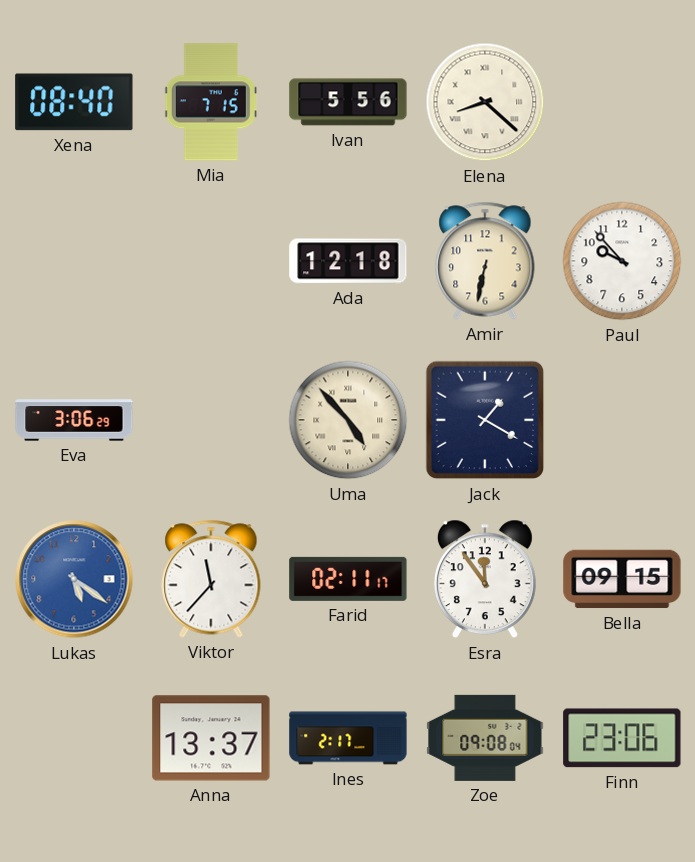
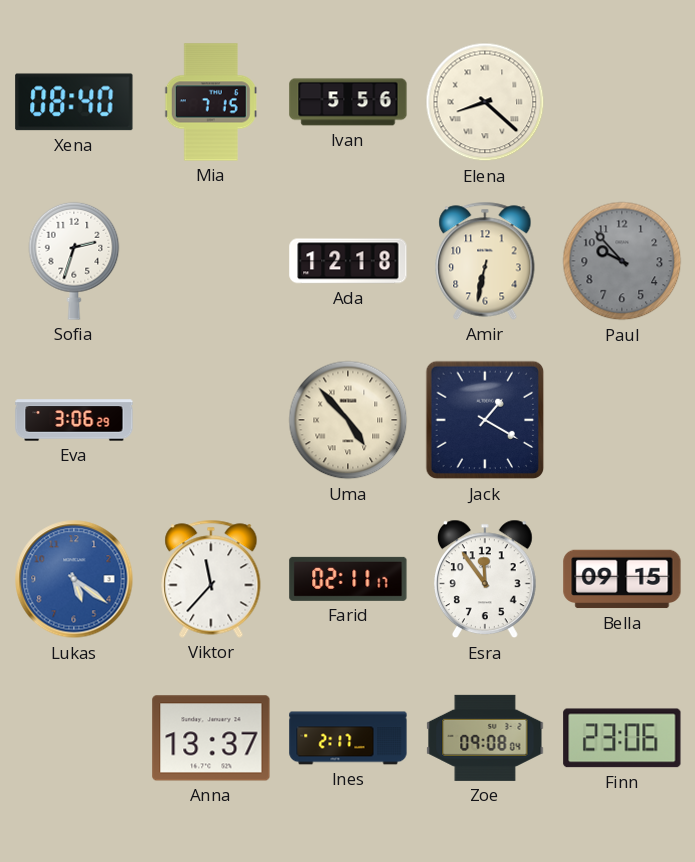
Sofia: none -> 2:33 (74, 261)
Paul dial: white -> grey (622, 261)
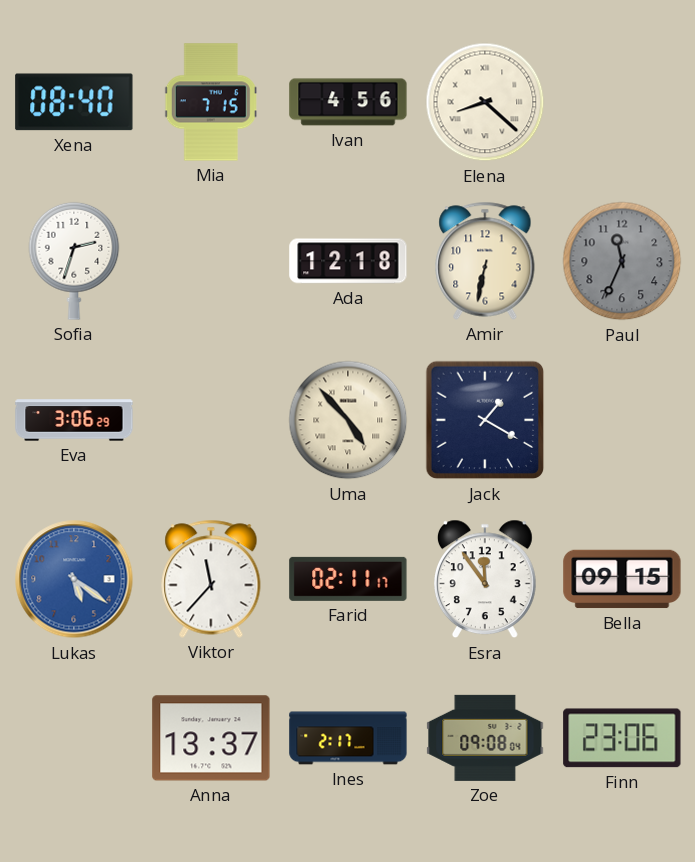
Ivan: 5:56 -> 4:56 (348, 102)
Paul: 9:53 -> 11:34 (622, 261)
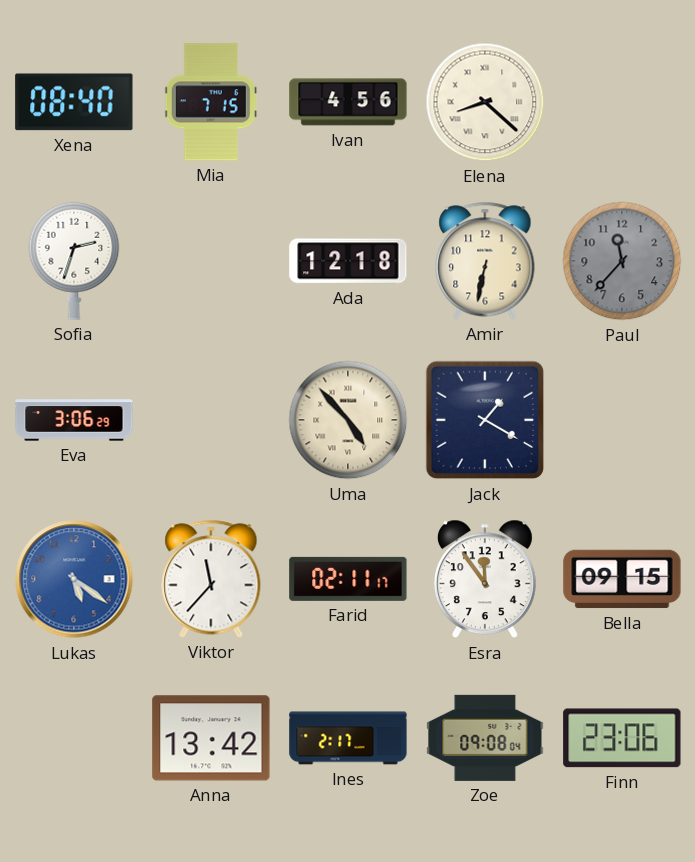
Paul: 11:34 -> 11:37 (622, 261)
Anna: 13:37 -> 13:42 (211, 738)
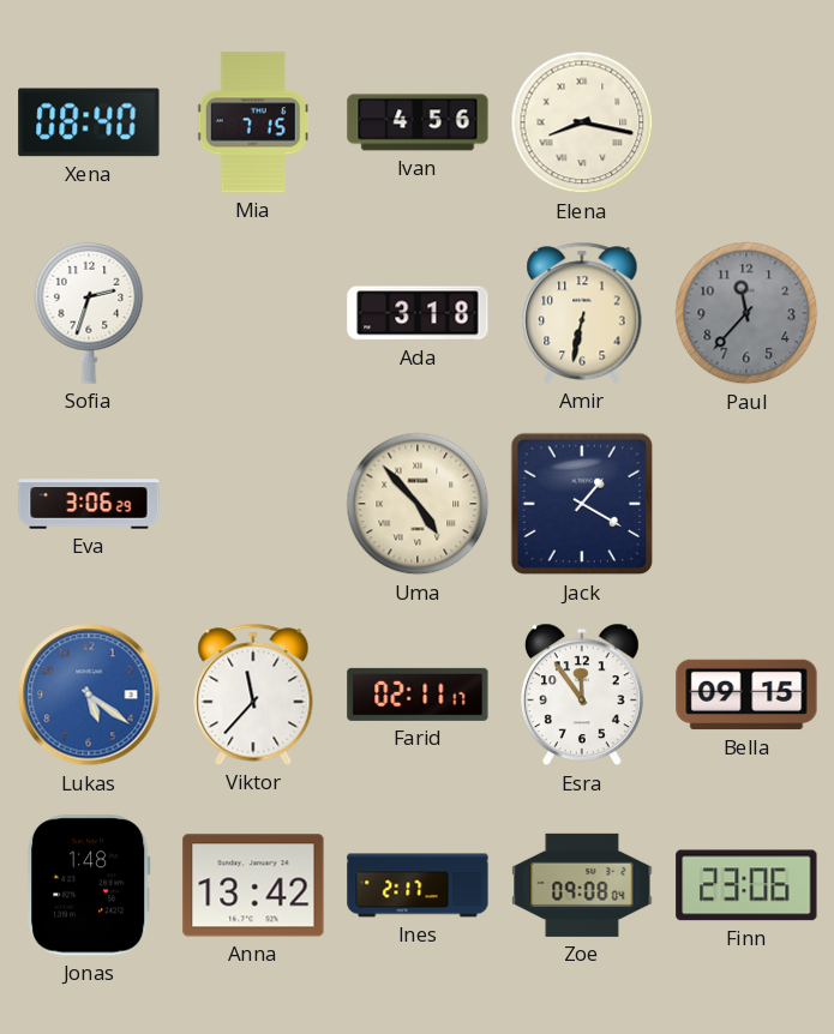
Elena: 8:22 -> 8:17 (582, 122)
Ada: 12:18 -> 3:18 (418, 313)
Jonas: none -> 1:48 (89, 885)
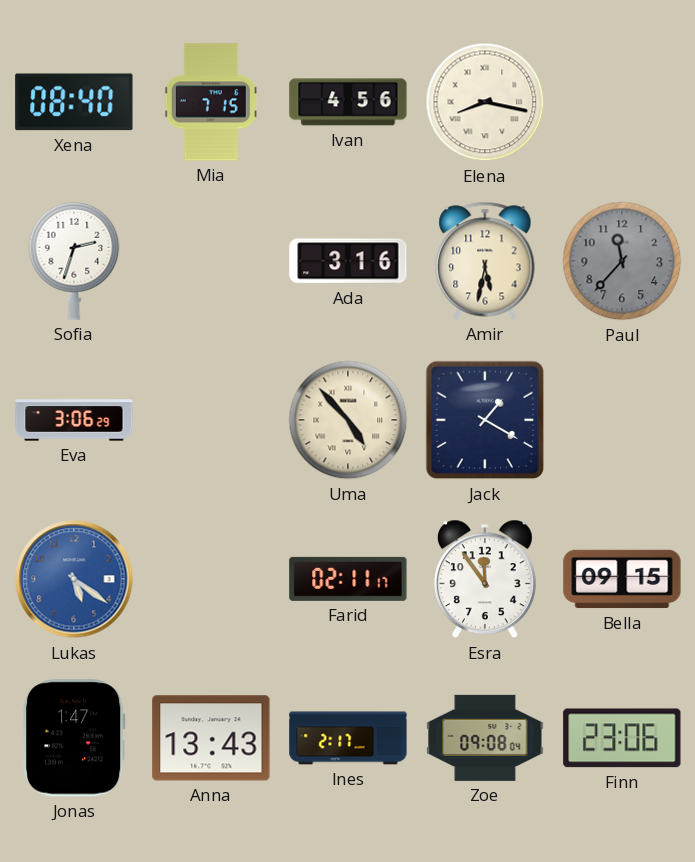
Ada: 3:18 -> 3:16 (348, 261)
Amir: 6:32 -> 5:32 (485, 261)
Viktor: 11:37 -> none (253, 695)
Jonas: 1:48 -> 1:47 (74, 738)
Anna: 13:42 -> 13:43 (211, 738)
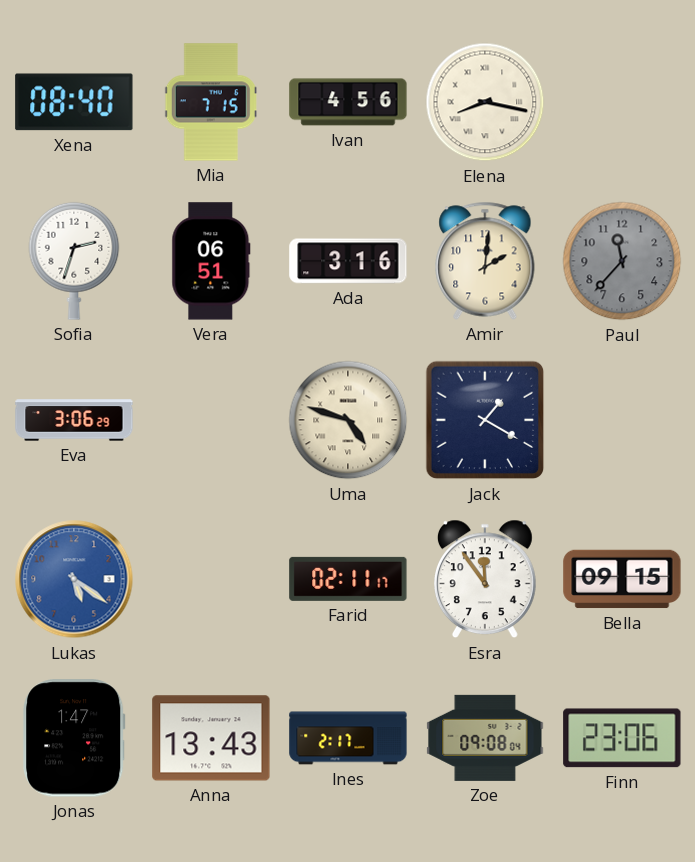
Vera: none -> 06:51 (211, 261)
Amir: 5:32 -> 2:01 (485, 261)
Uma: 4:53 -> 4:48 (348, 420)
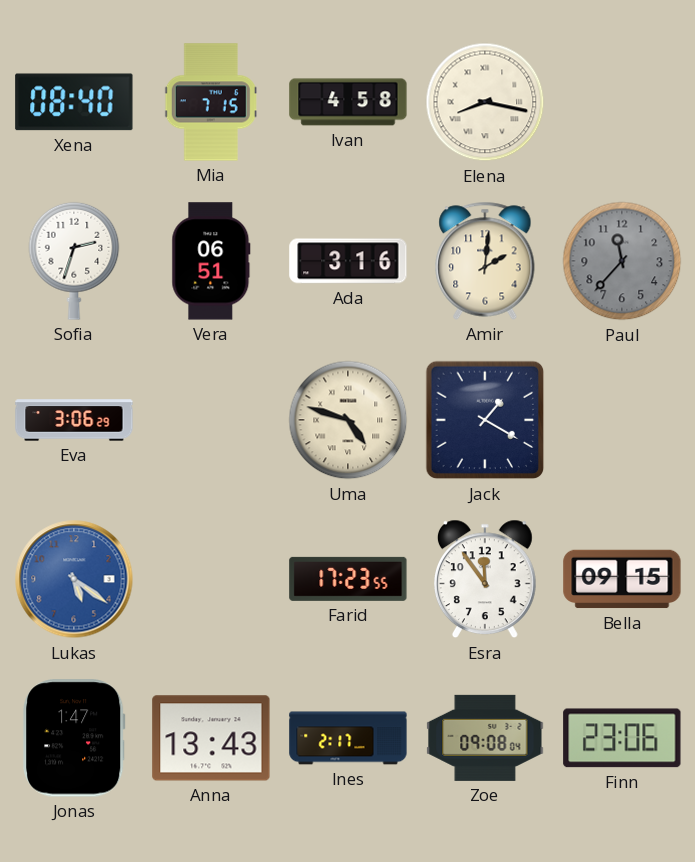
Ivan: 4:56 -> 4:58 (348, 102)
Farid: 02:11 -> 17:23 (348, 579)
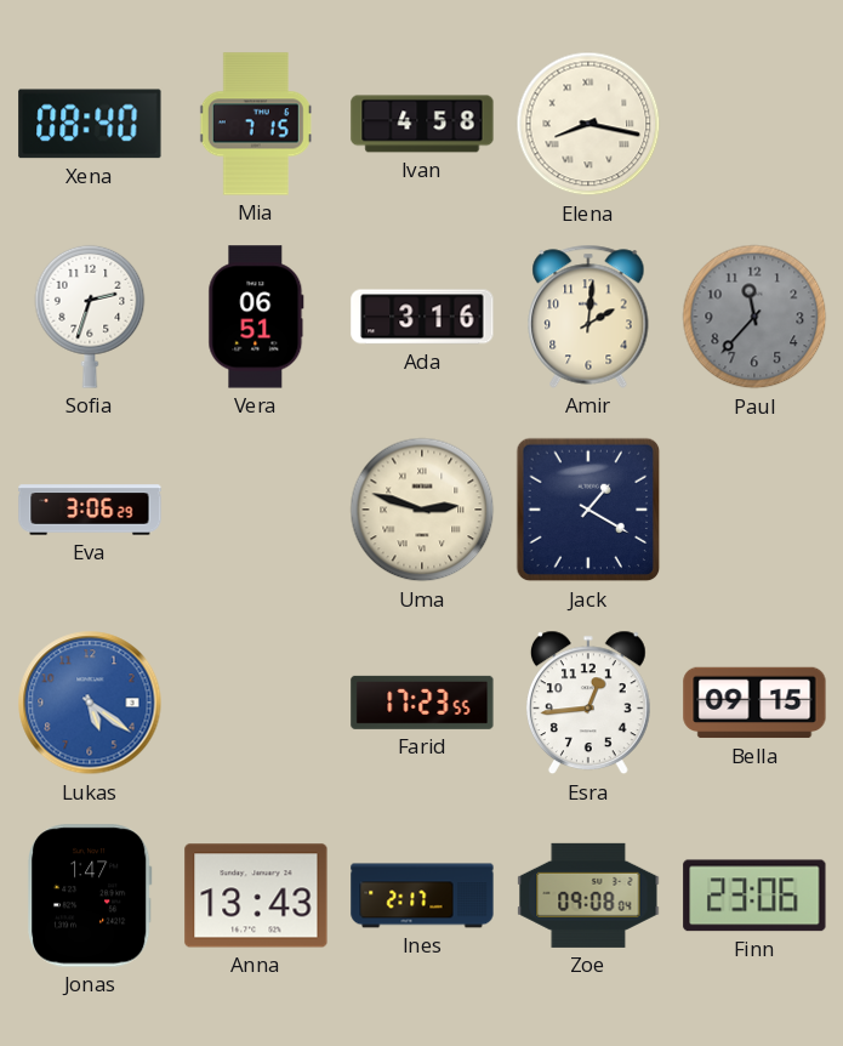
Uma: 4:48 -> 2:48 (422, 510)
Esra: 11:54 -> 12:44 (588, 703)
